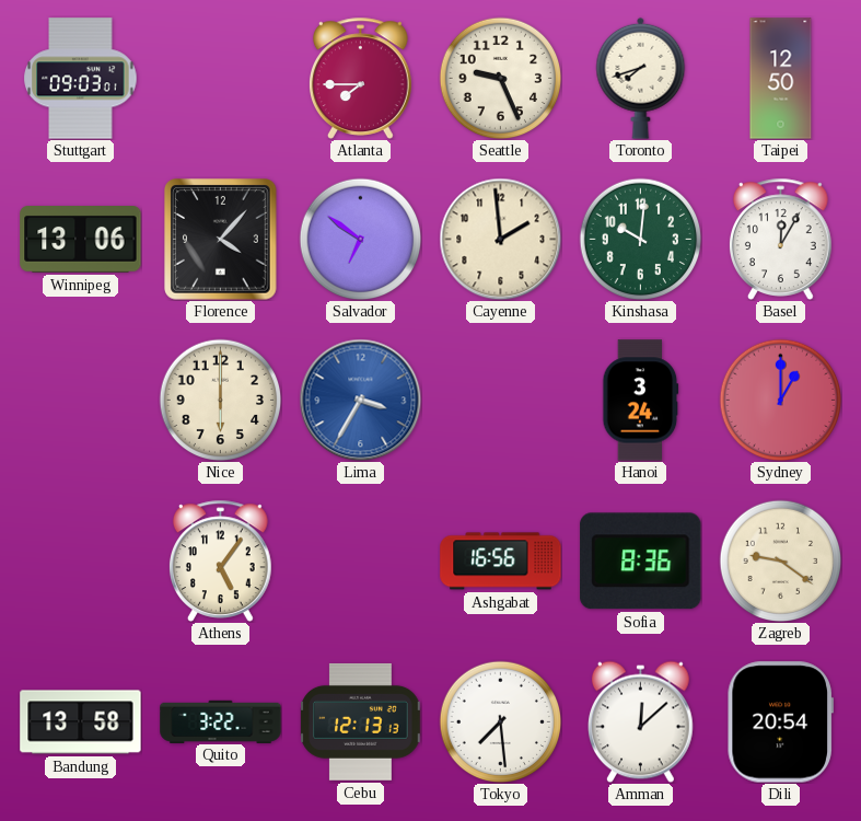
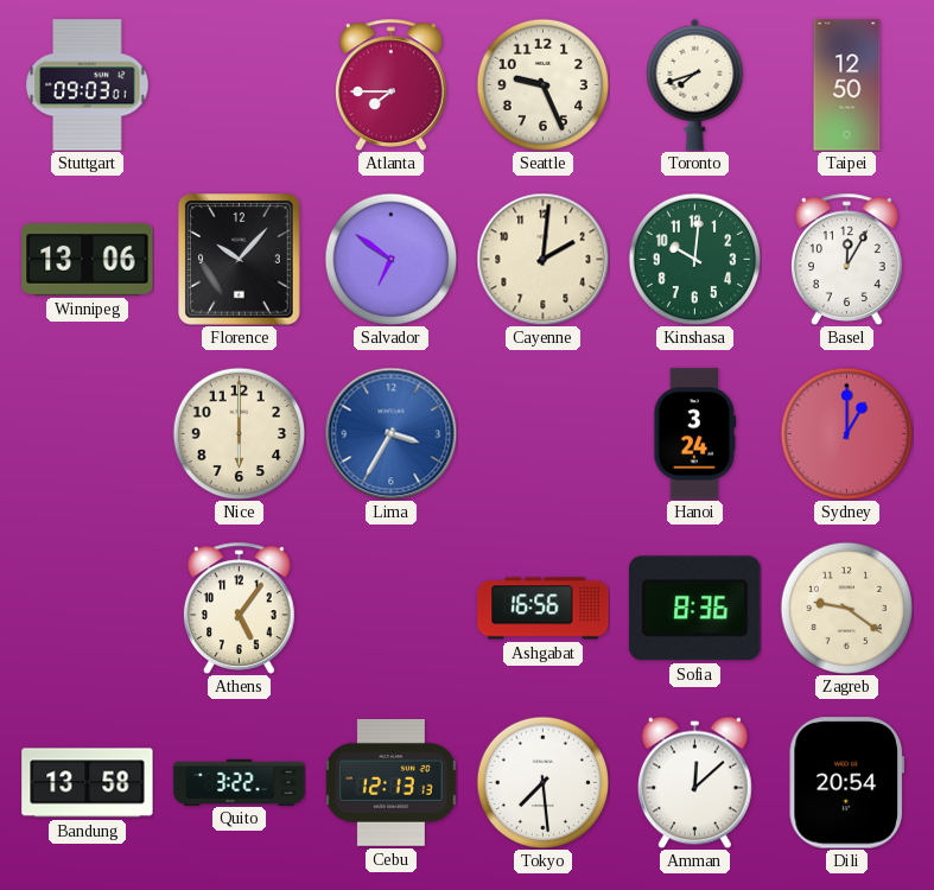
Florence: 4:07 -> 10:07 (240, 260)
Cayenne: 1:59 -> 2:01 (542, 259)
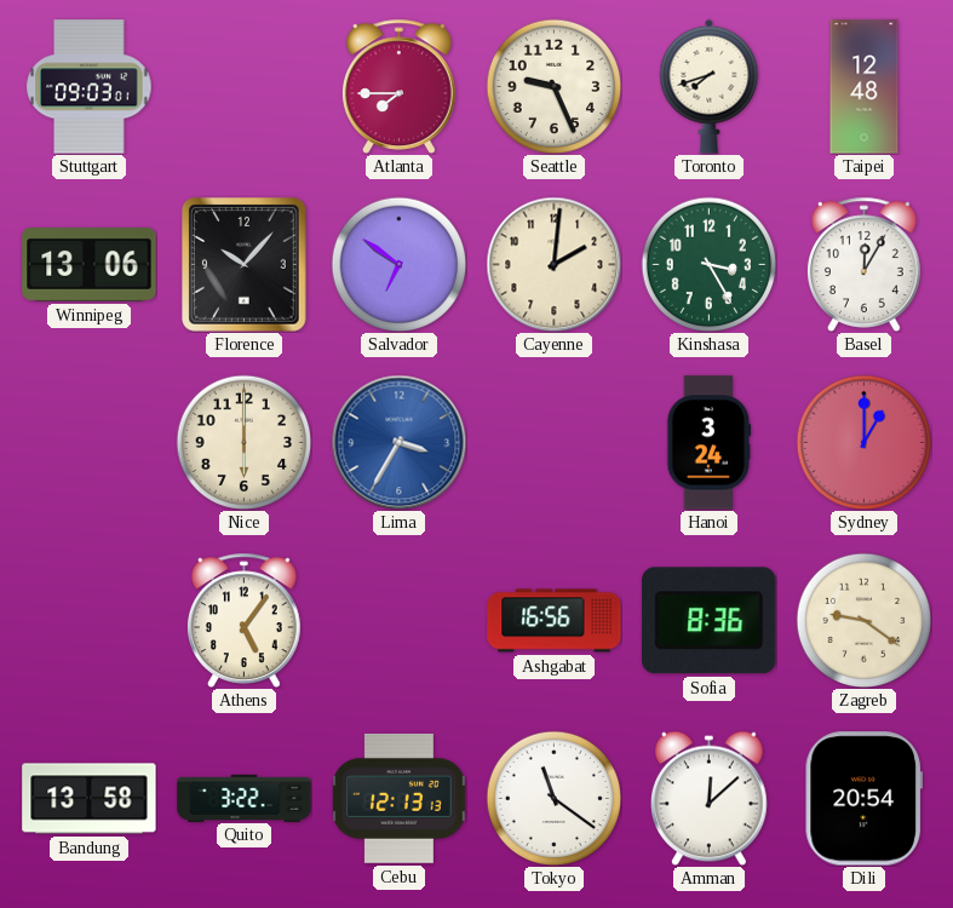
Taipei: 12:50 -> 12:48 (865, 87)
Kinshasa: 10:01 -> 3:25 (708, 264)
Tokyo: 7:29 -> 11:21 (553, 798)
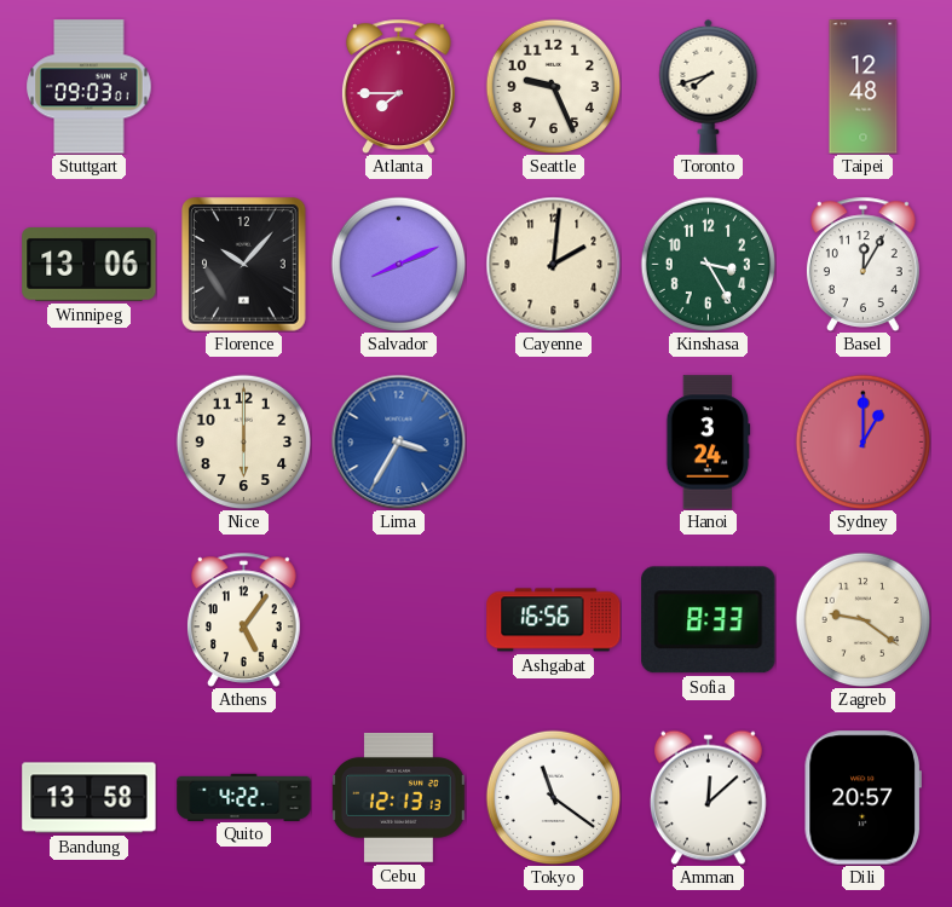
Salvador: 6:51 -> 8:11 (398, 264)
Sofia: 8:36 -> 8:33 (709, 620)
Quito: 3:22 -> 4:22 (244, 797)
Dili: 20:54 -> 20:57 (862, 798)
